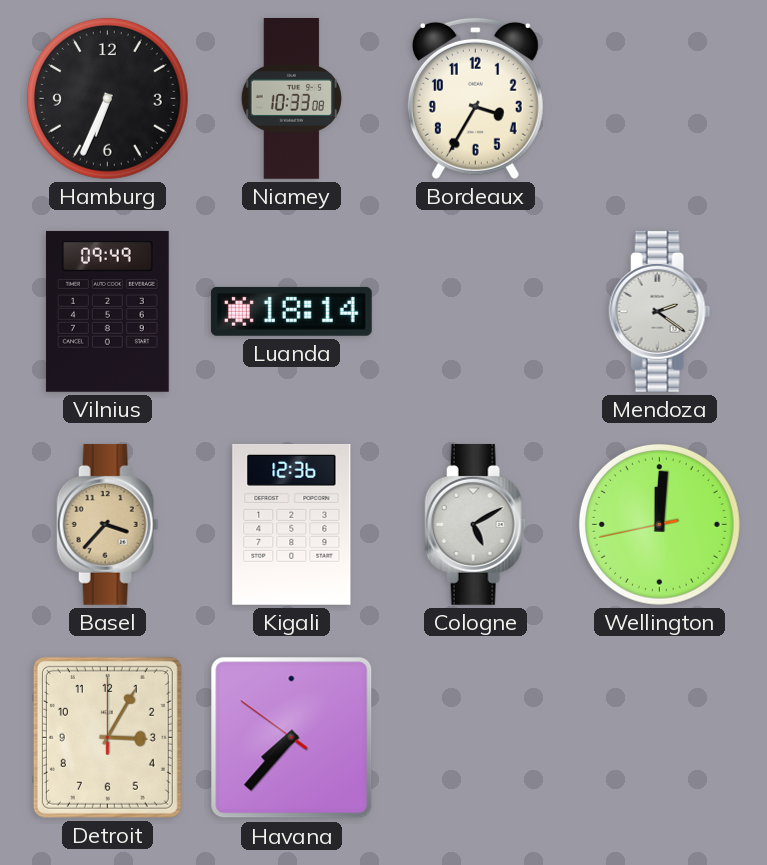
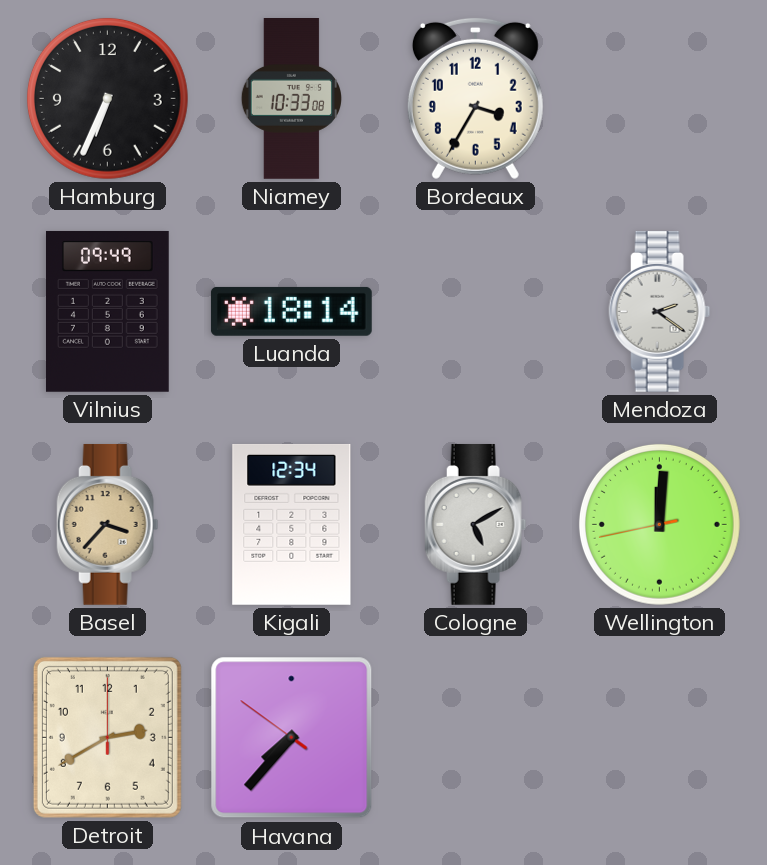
Kigali: 12:36 -> 12:34 (292, 524)
Detroit: 3:05 -> 2:40 (107, 737)
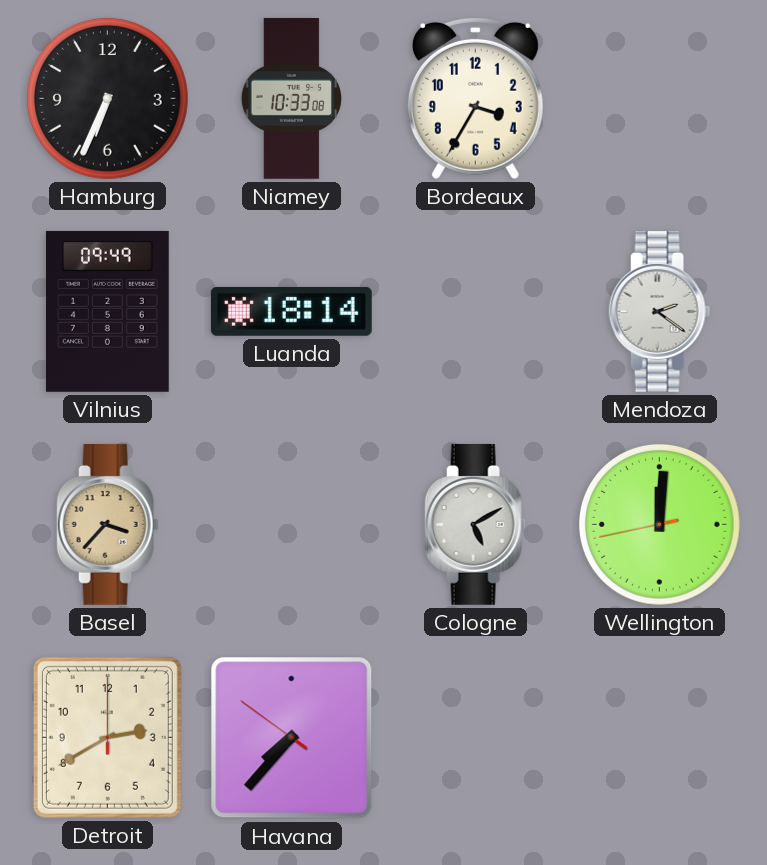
Kigali: 12:34 -> none (292, 524)
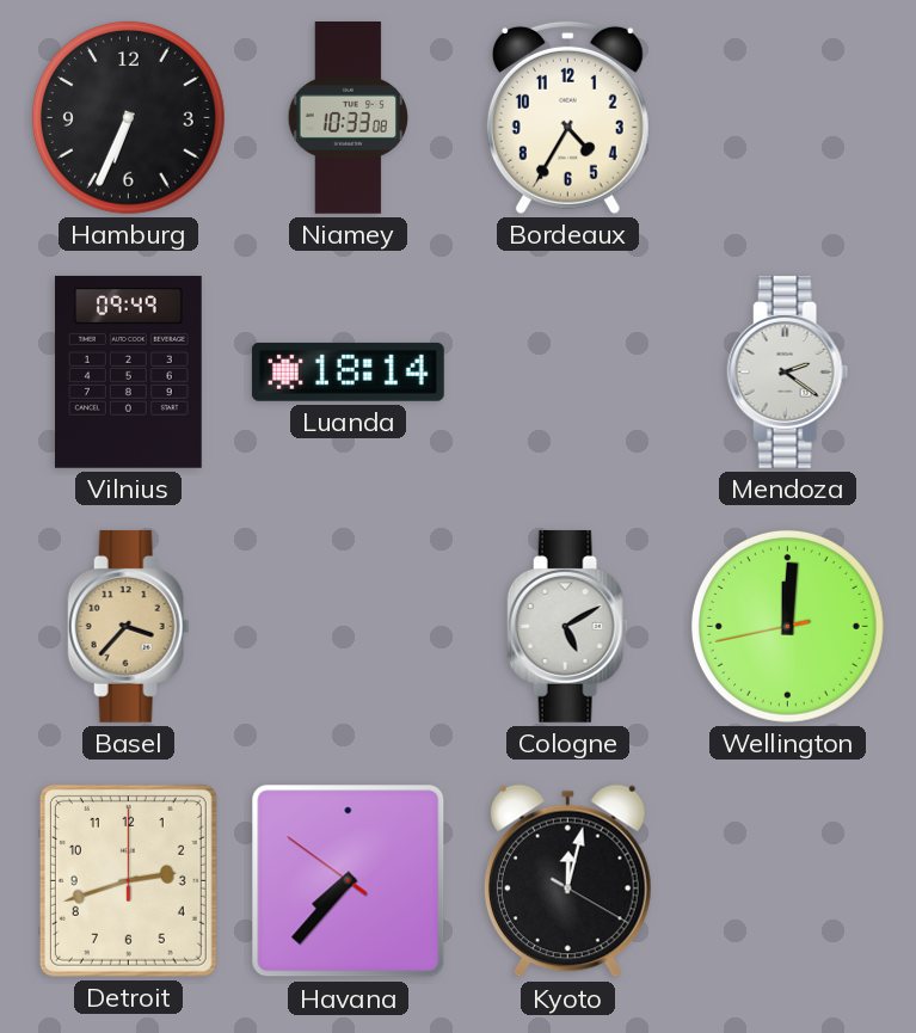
Bordeaux: 3:35 -> 4:35 (567, 117)
Detroit: 2:40 -> 2:42 (128, 880)
Kyoto: none -> 12:02 (567, 881)
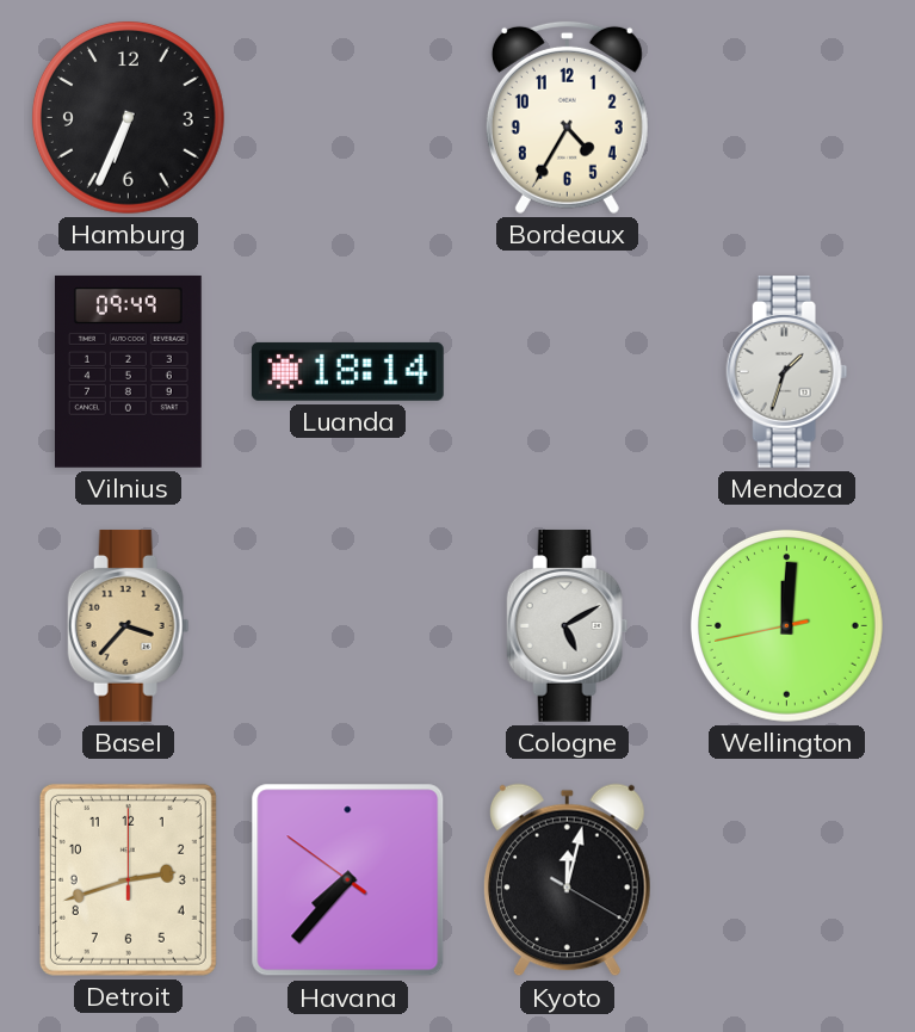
Niamey: 10:33 -> none (348, 118)
Mendoza: 2:21 -> 1:33 (787, 371)
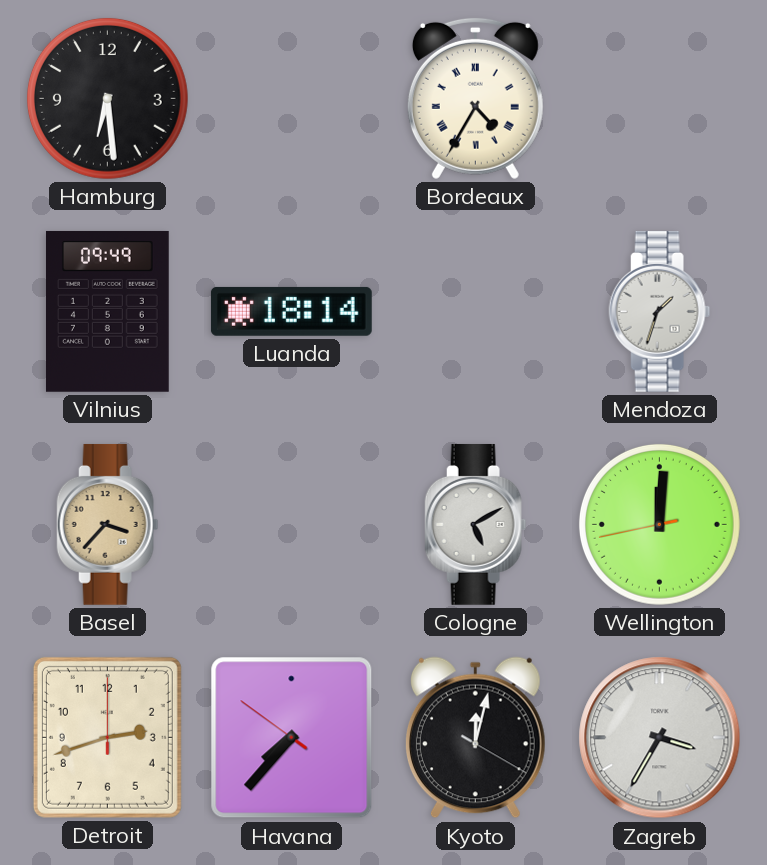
Hamburg: 6:34 -> 6:29 (107, 98)
Bordeaux numerals: Arabic -> Roman (475, 98)
Zagreb: none -> 3:35 (660, 738)
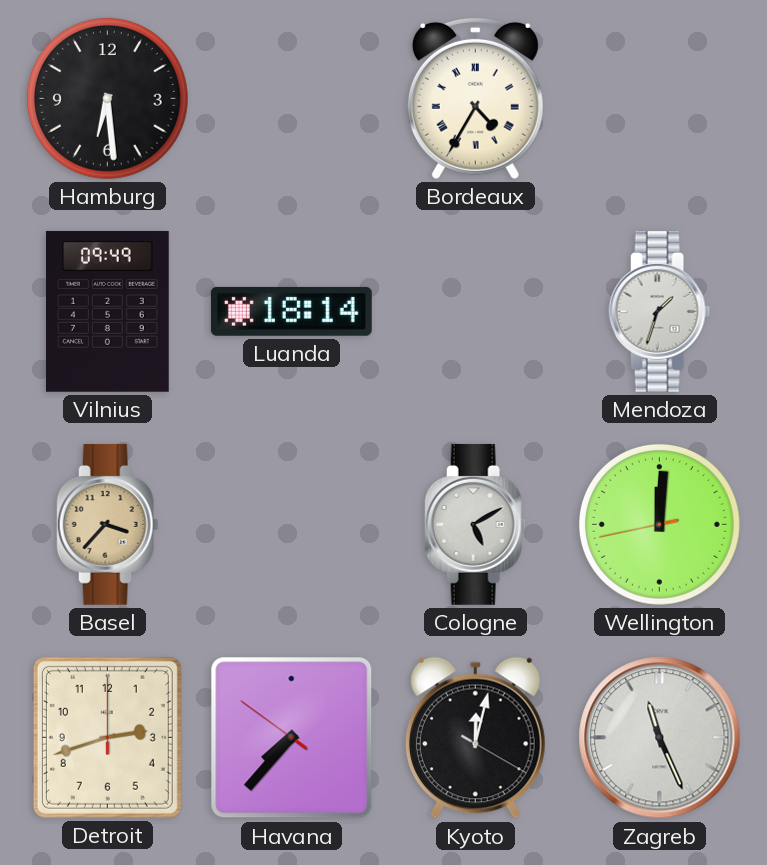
Zagreb: 3:35 -> 11:26 (660, 738)
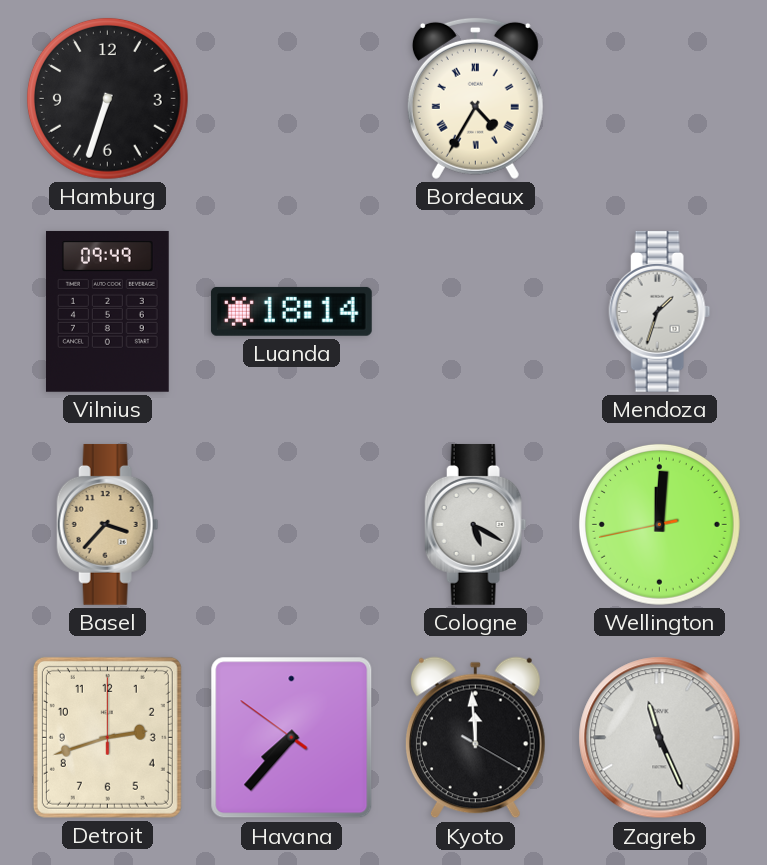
Hamburg: 6:29 -> 6:33 (107, 98)
Cologne: 5:10 -> 5:20 (476, 524)
Kyoto: 12:02 -> 11:59 (475, 738)
